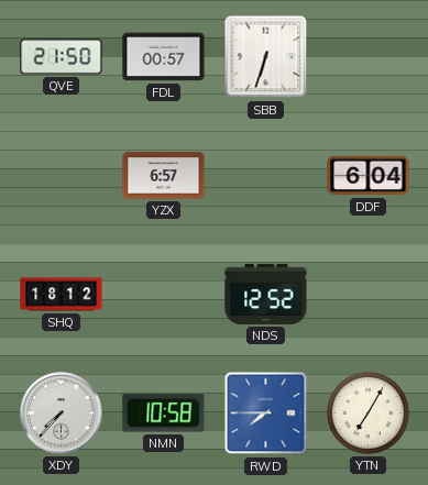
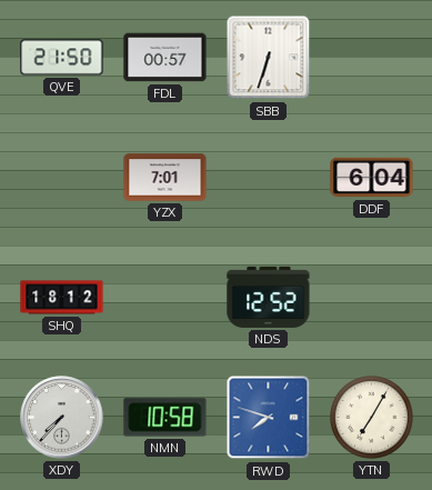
YZX: 6:57 -> 7:01 (165, 178)
RWD: 7:45 -> 7:48 (269, 418)
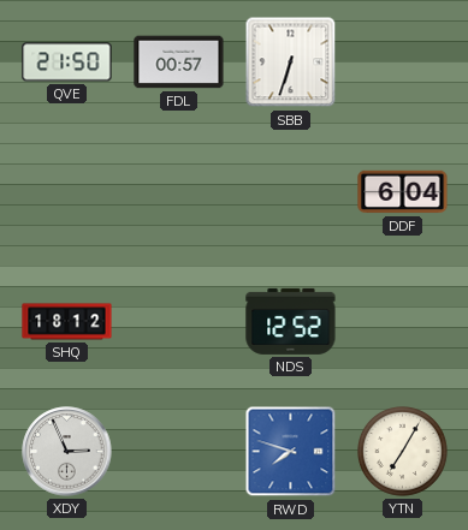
YZX: 7:01 -> none (165, 178)
XDY: 7:37 -> 2:56 (67, 452)
NMN: 10:58 -> none (165, 418)
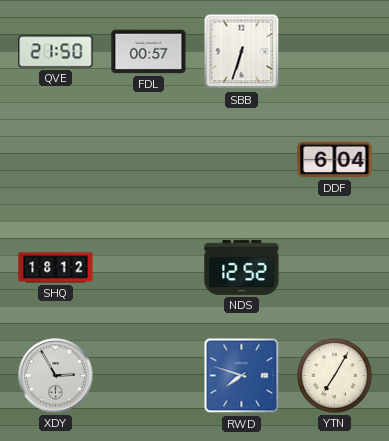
XDY: 2:56 -> 2:55 (56, 376)
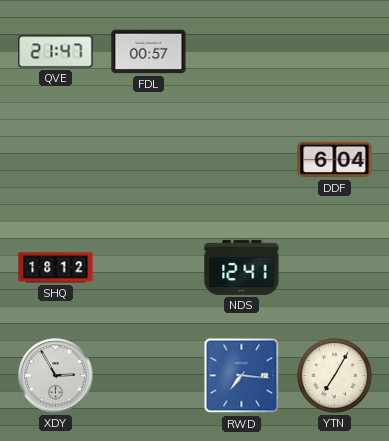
QVE: 21:50 -> 21:47 (56, 52)
SBB: 6:33 -> none (242, 52)
NDS: 12:52 -> 12:41 (242, 267)
RWD: 7:48 -> 7:16 (242, 376)
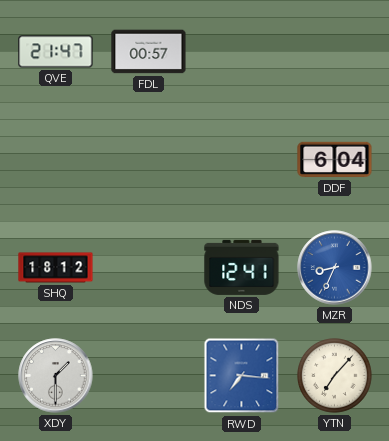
MZR: none -> 8:34 (335, 268)
XDY: 2:55 -> 1:30 (56, 376)
YTN: 7:05 -> 7:07 (335, 376)
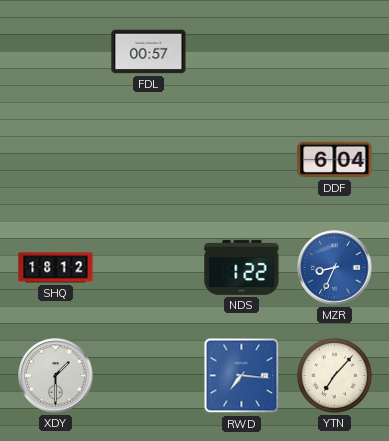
QVE: 21:47 -> none (56, 52)
NDS: 12:41 -> 1:22 (242, 267)
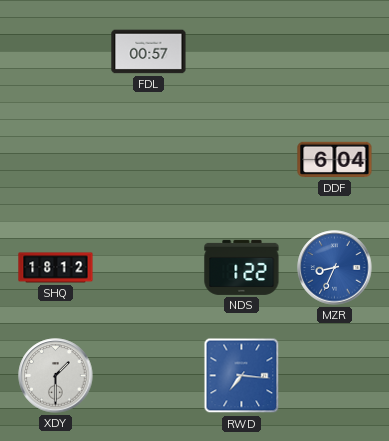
YTN: 7:07 -> none (335, 376)
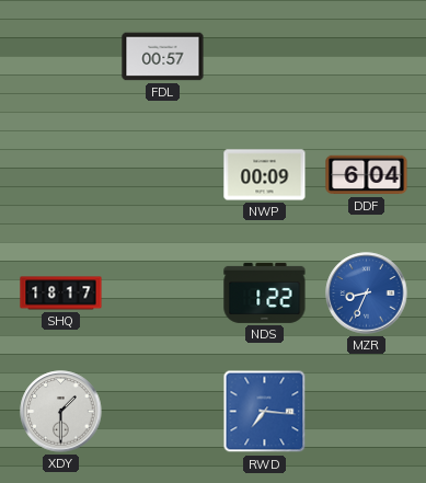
NWP: none -> 00:09 (265, 175)
SHQ: 18:12 -> 18:17 (61, 294)
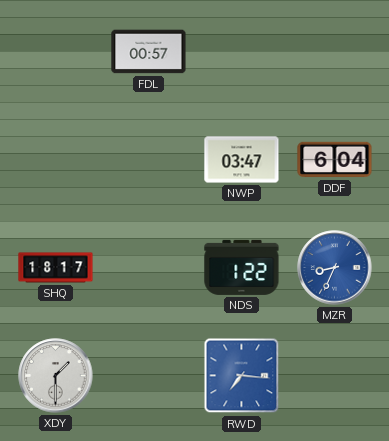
NWP: 00:09 -> 03:47 (242, 160)
